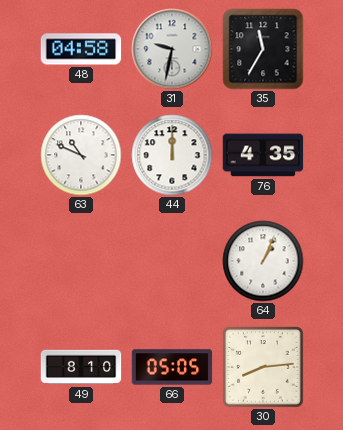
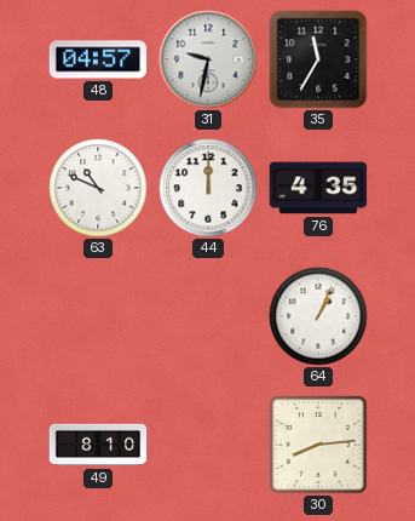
48: 04:58 -> 04:57 (98, 59)
66: 05:05 -> none (172, 367)
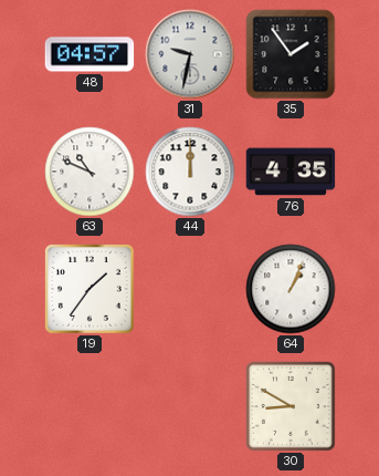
35: 11:35 -> 1:54 (291, 54)
19: none -> 1:36 (90, 289)
49: 8:10 -> none (98, 445)
30: 8:14 -> 8:50 (291, 406)
